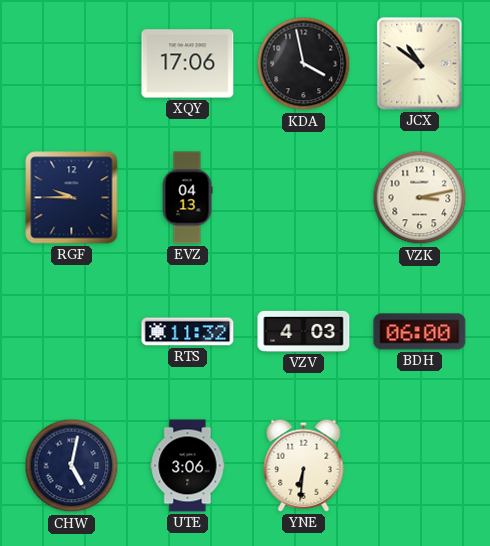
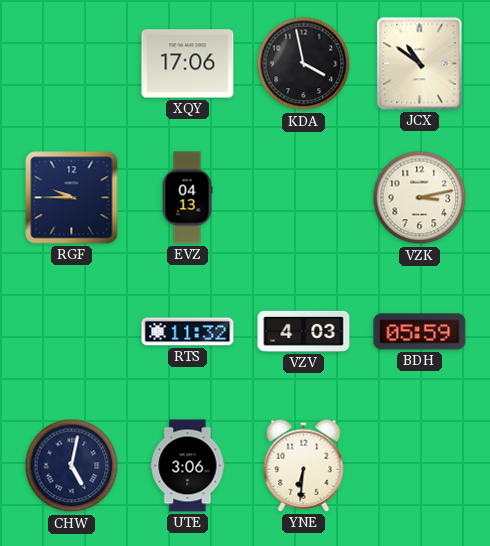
BDH: 06:00 -> 05:59 (420, 332)
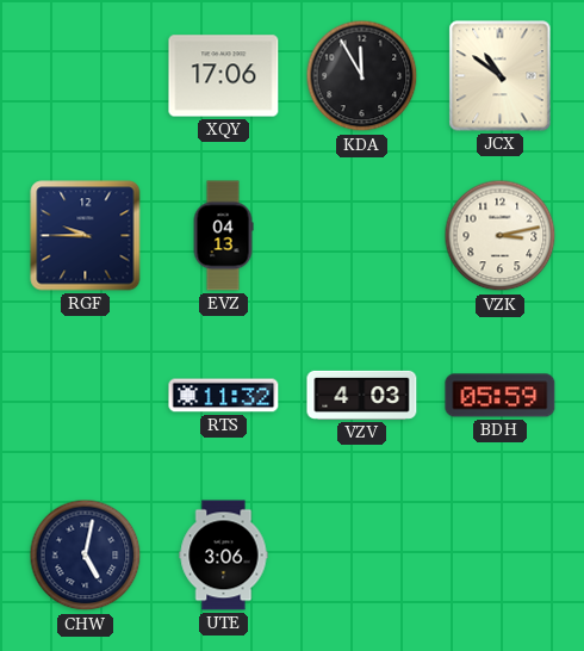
KDA: 3:58 -> 11:55 (362, 76)
YNE: 6:31 -> none (304, 465)
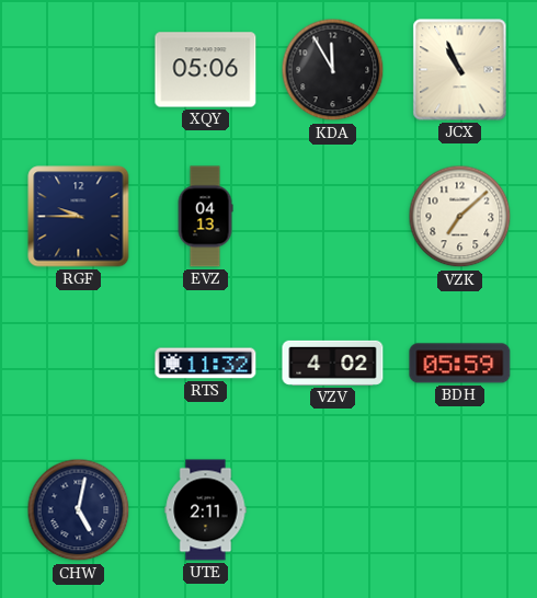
XQY: 17:06 -> 05:06 (206, 70)
JCX: 10:51 -> 10:56 (460, 70)
VZK: 3:13 -> 7:08 (460, 217)
VZV: 4:03 -> 4:02 (333, 363)
UTE: 3:06 -> 2:11 (206, 510)
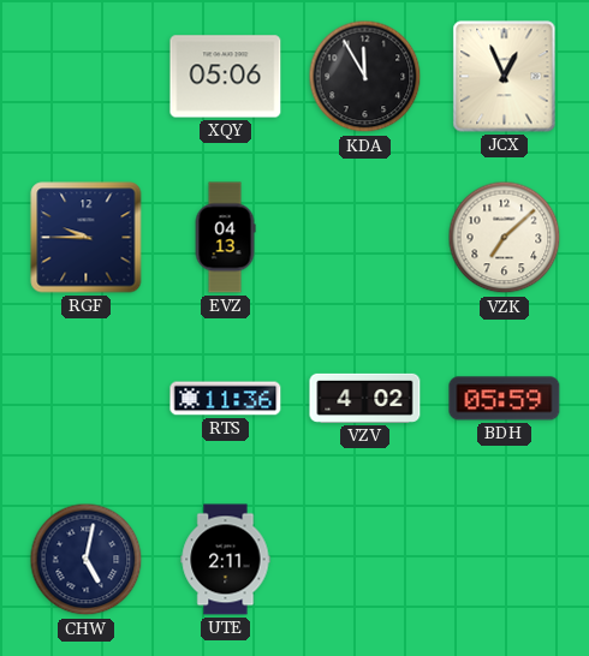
JCX: 10:56 -> 12:56 (505, 77)
RTS: 11:32 -> 11:36 (226, 399)
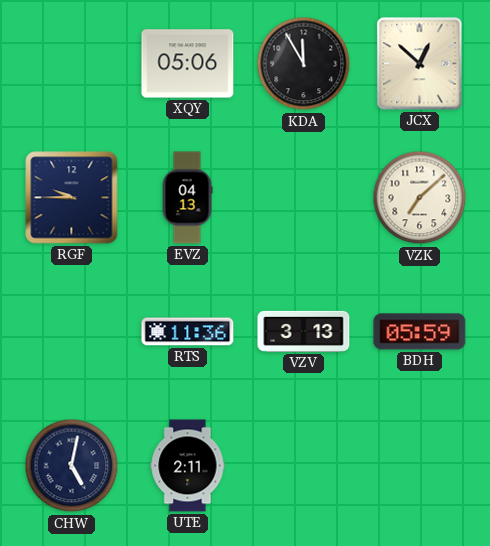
JCX: 12:56 -> 12:52 (420, 64)
VZV: 4:02 -> 3:13 (304, 331)
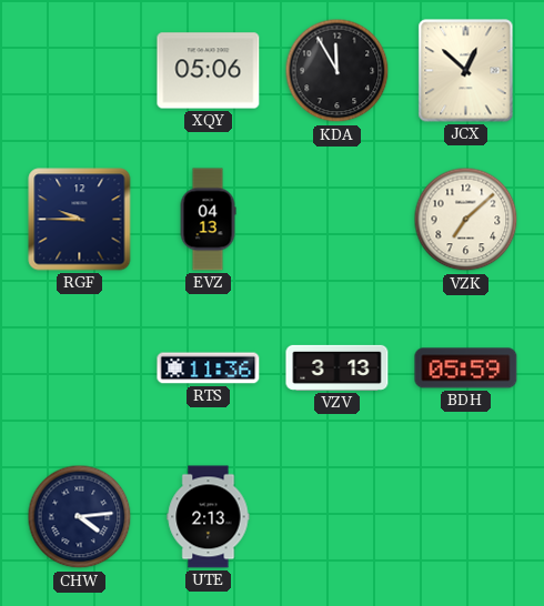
CHW: 5:02 -> 4:14 (80, 517)
UTE: 2:11 -> 2:13 (209, 517)
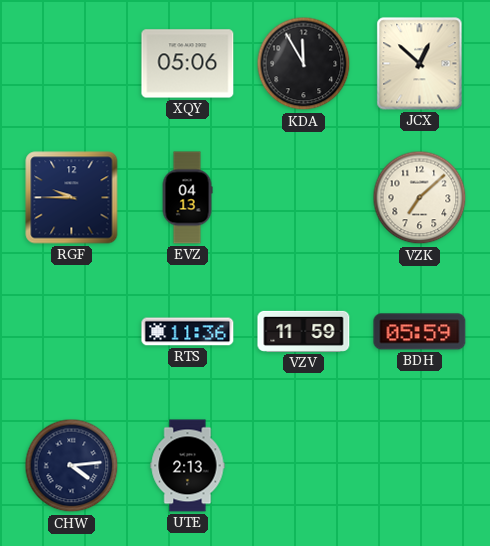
VZV: 3:13 -> 11:59 (304, 331)
